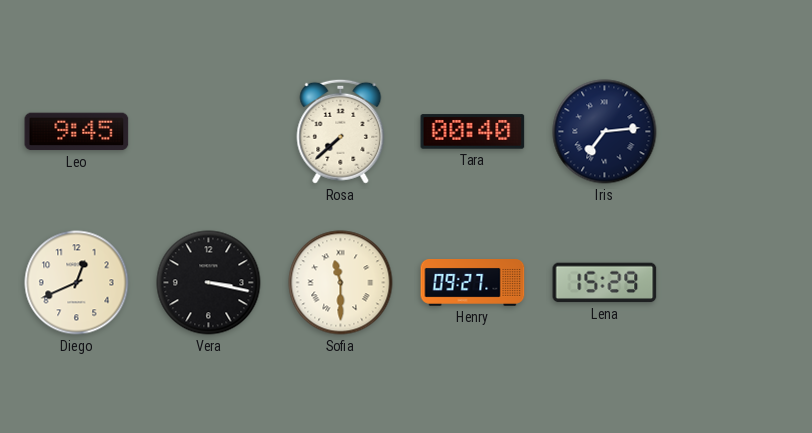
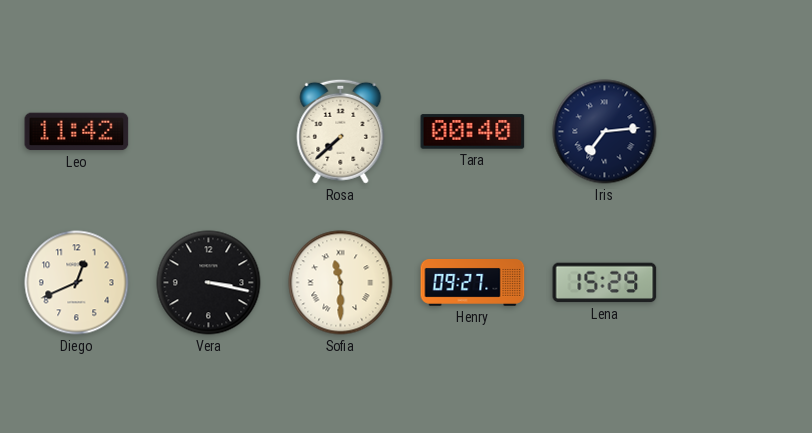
Leo: 9:45 -> 11:42 (77, 132)
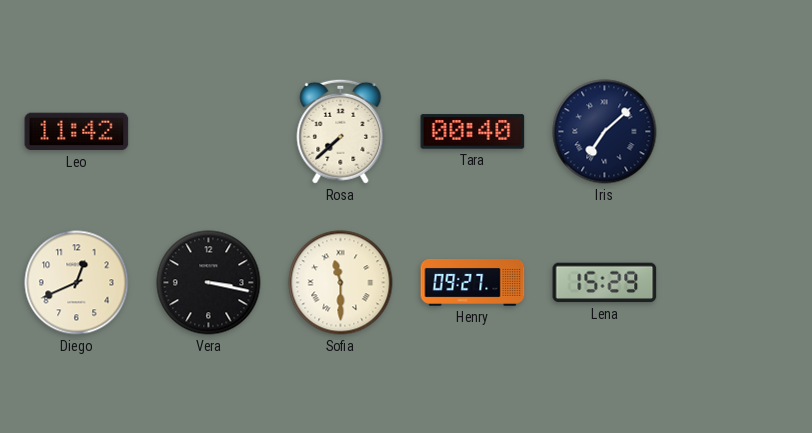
Iris: 7:14 -> 7:08 (605, 132)
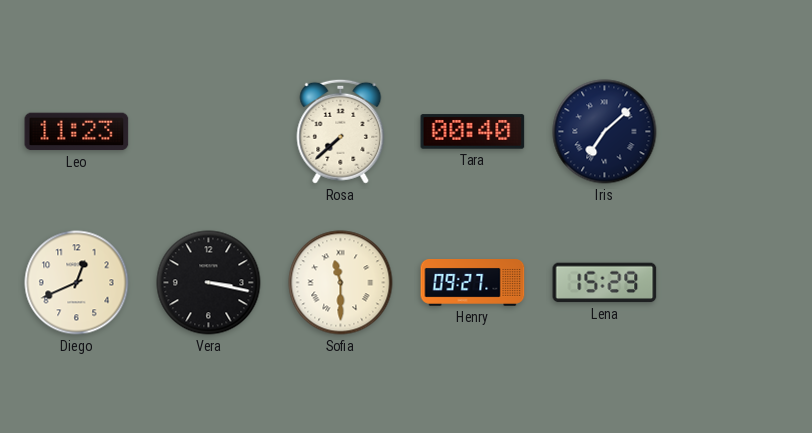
Leo: 11:42 -> 11:23 (77, 132)
